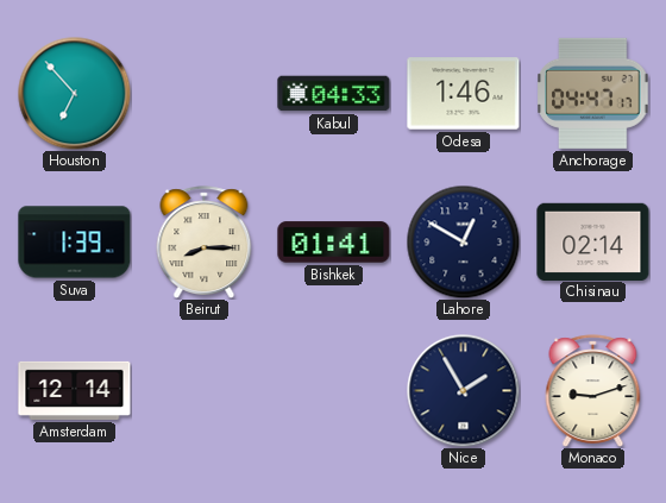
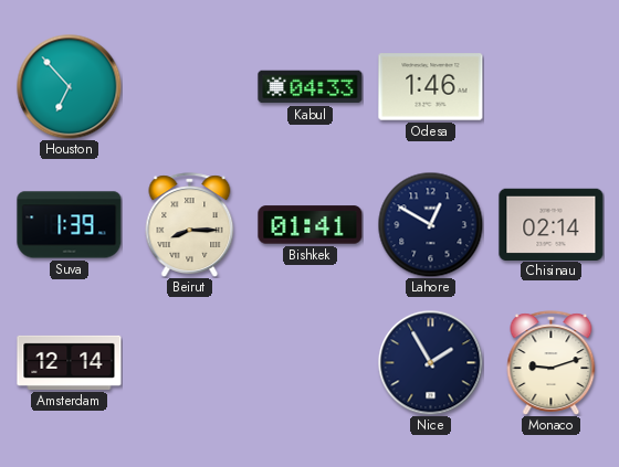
Anchorage: 04:47 -> none (593, 93)
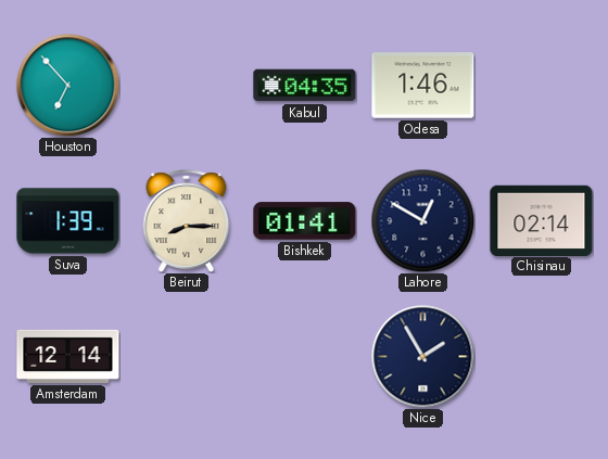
Kabul: 04:33 -> 04:35 (305, 86)
Monaco: 9:12 -> none (552, 363)
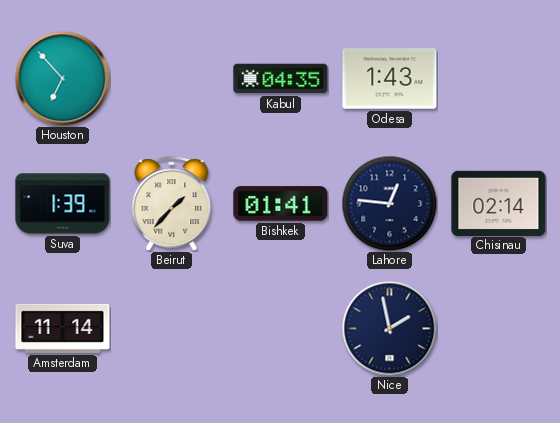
Odesa: 1:46 -> 1:43 (390, 79)
Beirut: 8:15 -> 1:37 (172, 204)
Lahore: 12:50 -> 12:46 (389, 203)
Amsterdam: 12:14 -> 11:14 (63, 328)
Nice: 1:55 -> 1:58 (389, 328)
